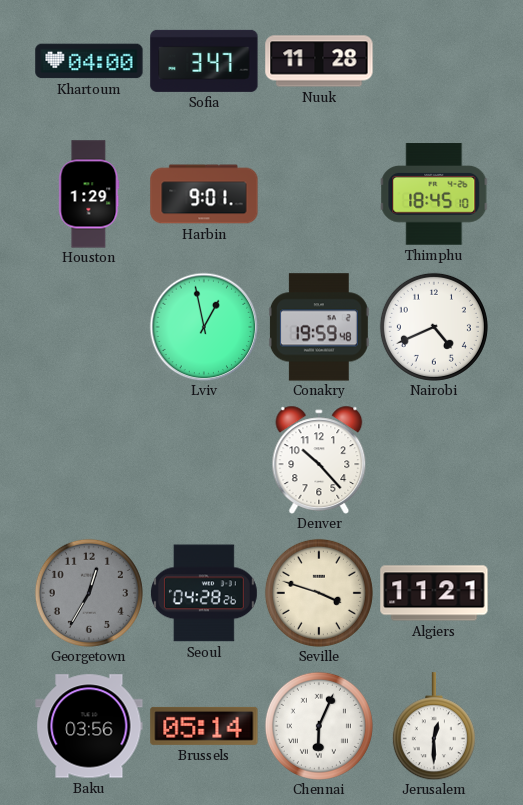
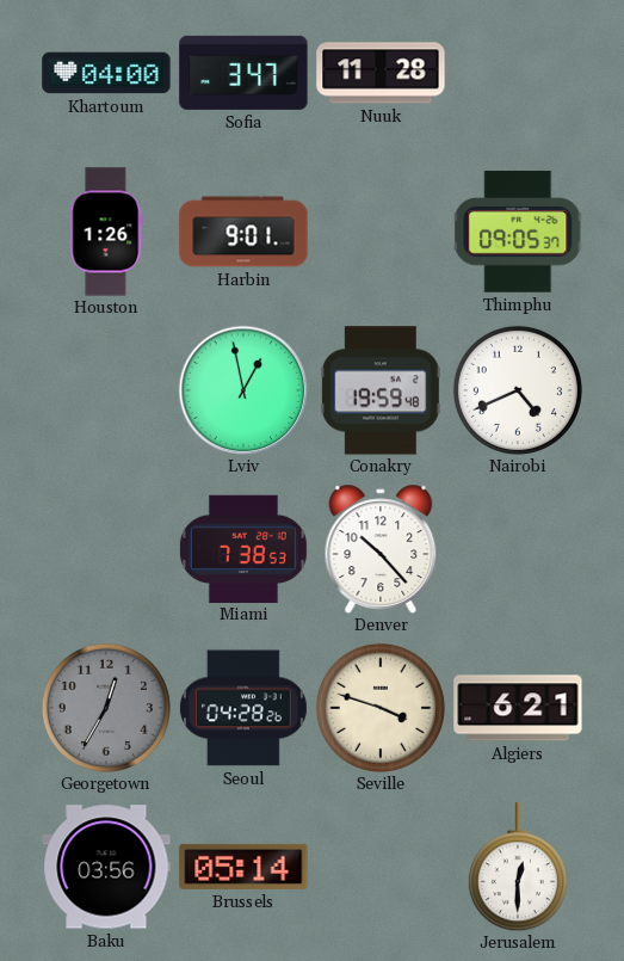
Houston: 1:29 -> 1:26 (106, 232)
Thimphu: 18:45 -> 09:05 (518, 232)
Miami: none -> 7:38 (245, 548)
Algiers: 11:21 -> 6:21 (518, 708)
Chennai: 6:04 -> none (319, 726)
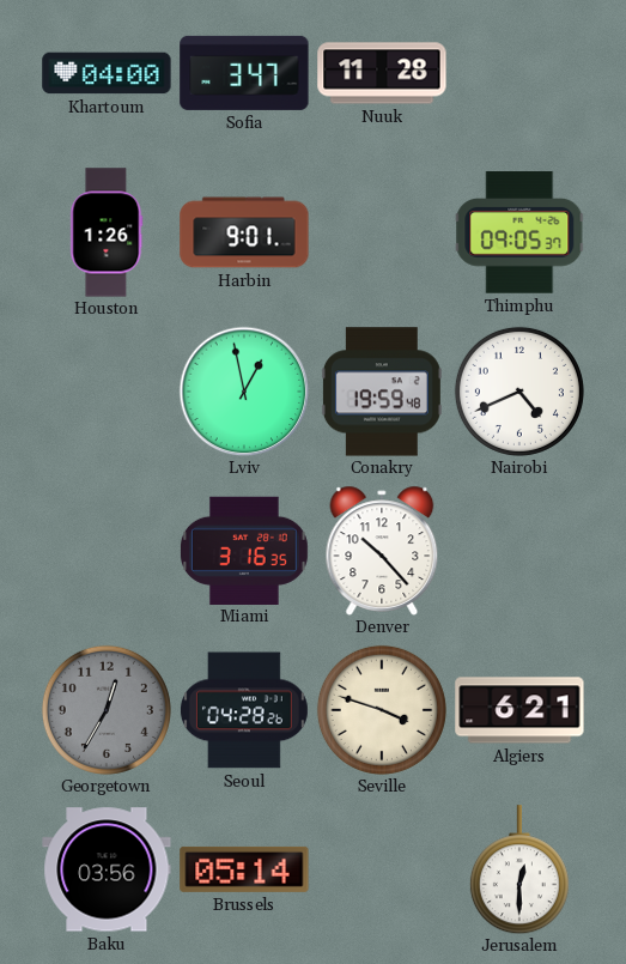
Miami: 7:38 -> 3:16 (245, 550)
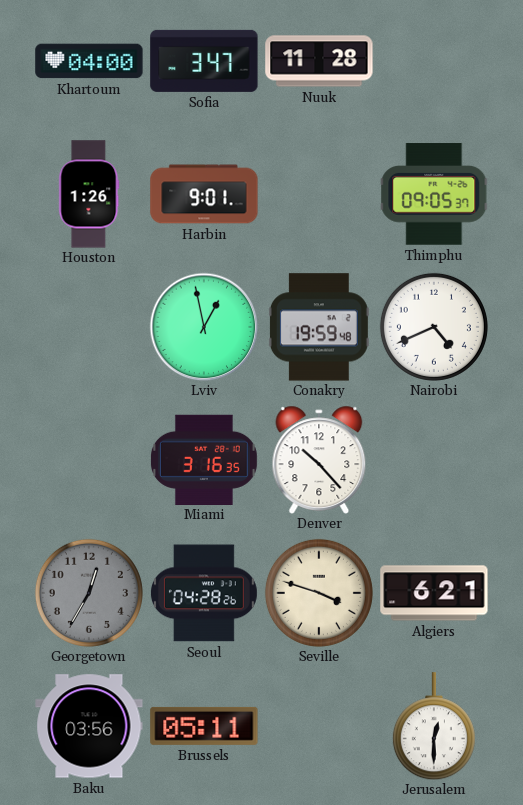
Brussels: 05:14 -> 05:11 (204, 726)
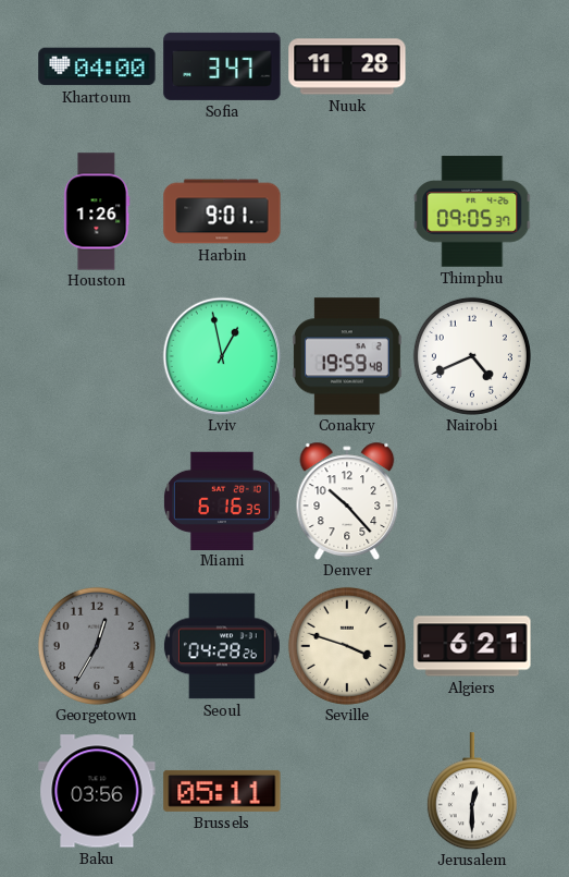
Miami: 3:16 -> 6:16 (223, 500)
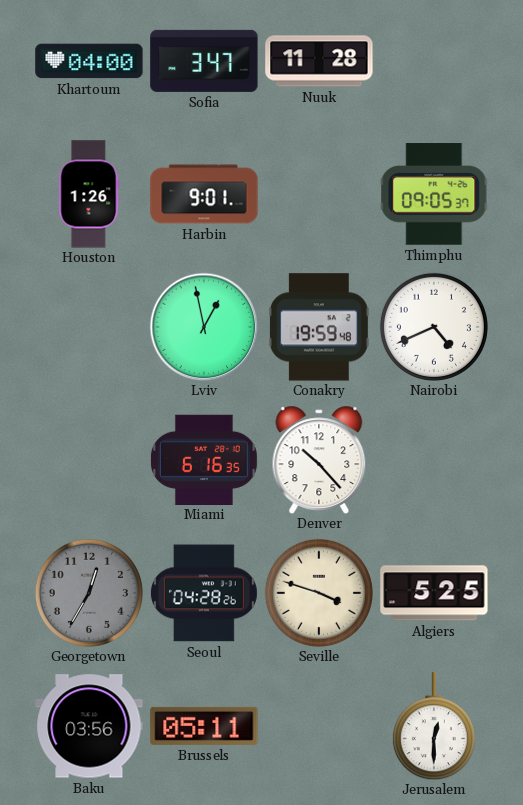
Algiers: 6:21 -> 5:25 (434, 593)
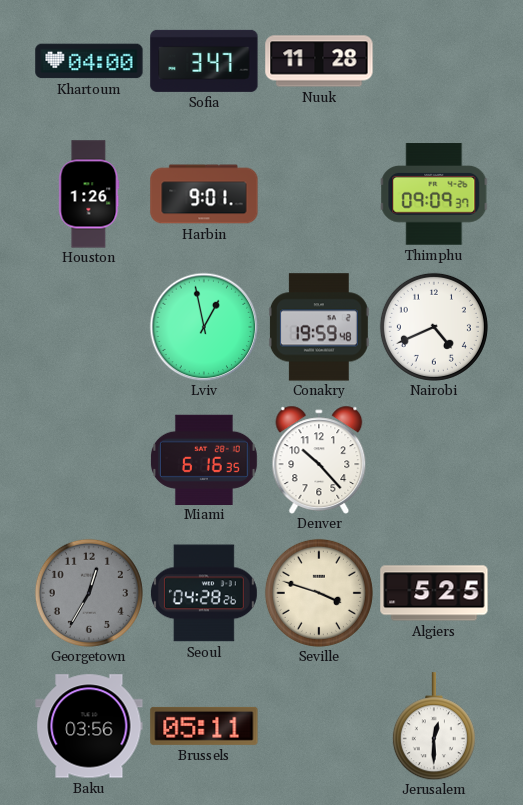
Thimphu: 09:05 -> 09:09 (434, 194)
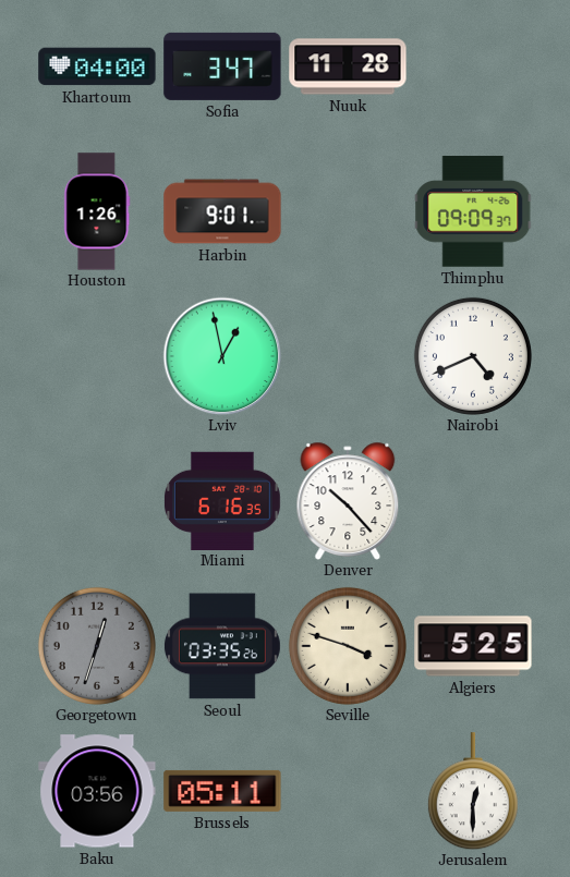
Conakry: 19:59 -> none (319, 327)
Georgetown: 12:35 -> 12:33 (97, 646)
Seoul: 04:28 -> 03:35 (222, 646)
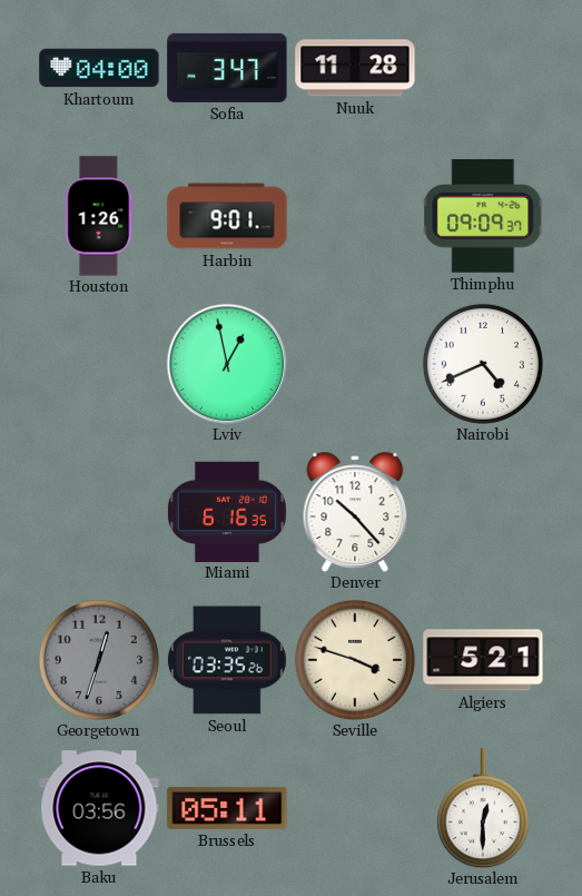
Algiers: 5:25 -> 5:21 (483, 660)
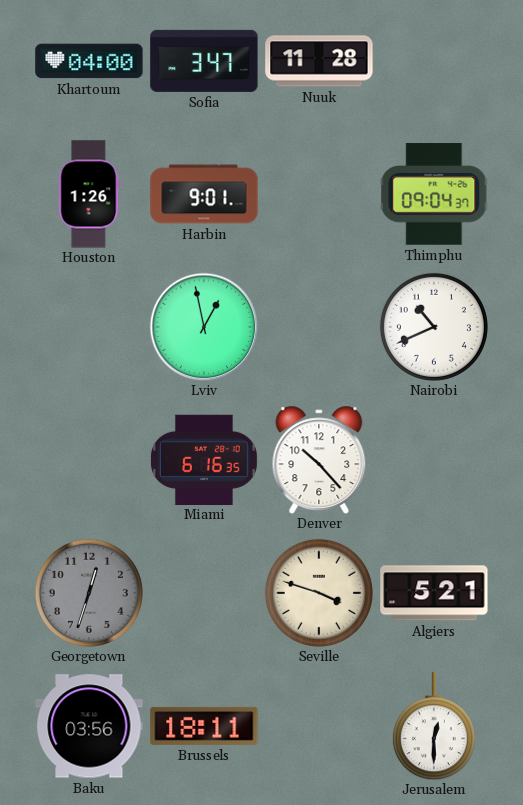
Thimphu: 09:09 -> 09:04 (434, 194)
Nairobi: 4:41 -> 10:41 (434, 327)
Seoul: 03:35 -> none (227, 660)
Brussels: 05:11 -> 18:11 (204, 726)
